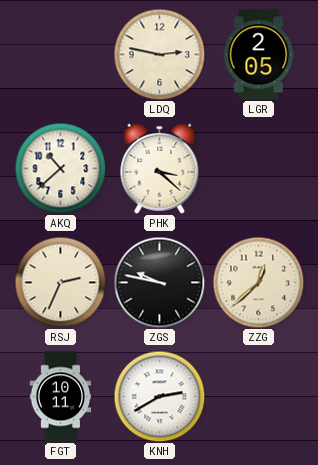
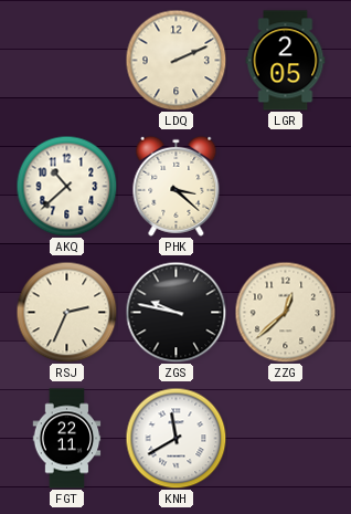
LDQ: 2:47 -> 2:11 (175, 60)
FGT: 10:11 -> 22:11 (67, 439)
KNH: 2:40 -> 11:40 (175, 438)
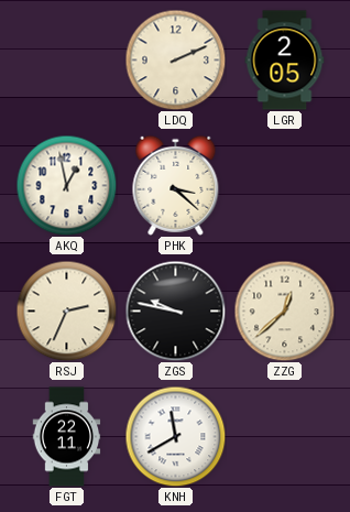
AKQ: 10:38 -> 12:58 (66, 185)
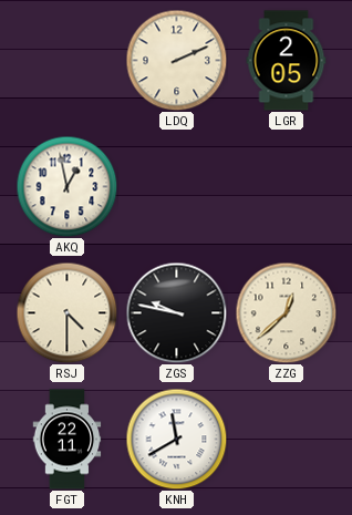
PHK: 3:22 -> none (176, 185)
RSJ: 2:34 -> 4:30 (66, 312)
